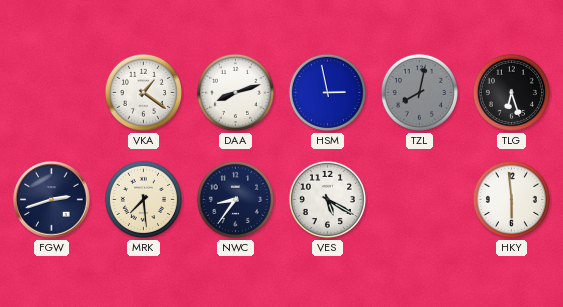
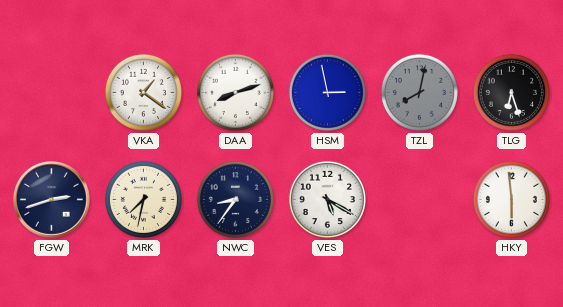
MRK: 7:29 -> 7:32 (143, 199)
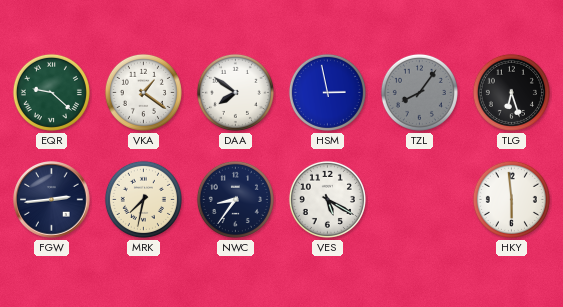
EQR: none -> 9:22 (51, 92)
DAA: 8:12 -> 7:51 (235, 92)
TZL: 8:02 -> 8:06 (419, 92)
FGW: 2:42 -> 2:44 (52, 200)
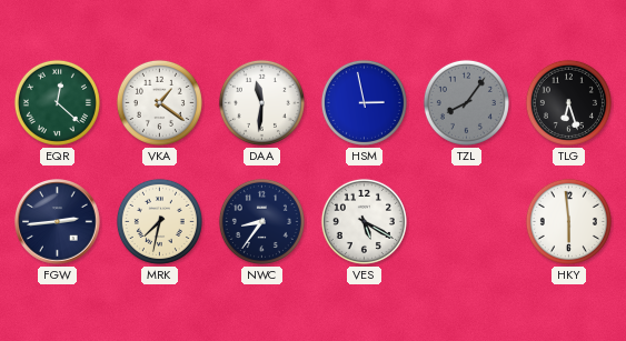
EQR: 9:22 -> 12:22 (57, 102)
DAA: 7:51 -> 11:31 (261, 102)
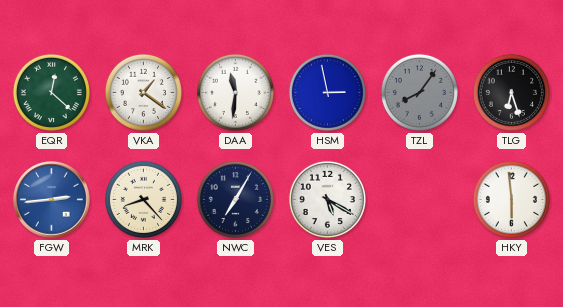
FGW dial: navy -> blue (52, 200)
MRK: 7:32 -> 8:23 (143, 199)
NWC: 8:36 -> 7:05 (235, 199)
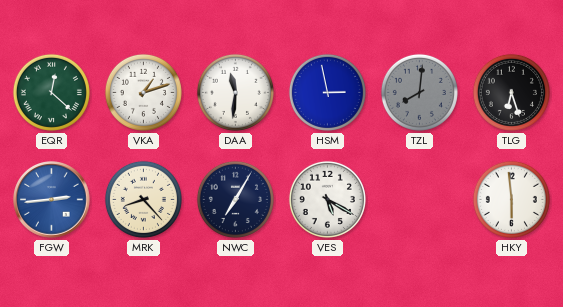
VKA: 1:21 -> 1:12 (143, 92)
TZL: 8:06 -> 8:01 (419, 92)
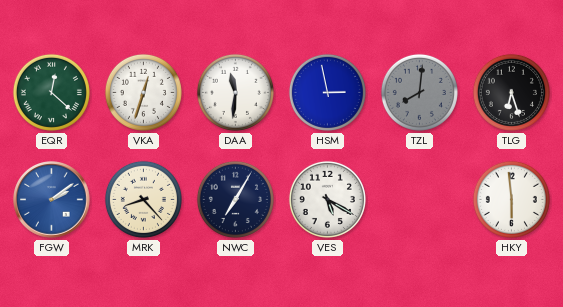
VKA: 1:12 -> 12:33 (143, 92)
FGW: 2:44 -> 2:09 (52, 200)
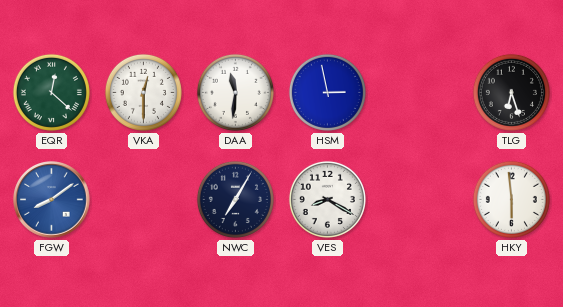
VKA: 12:33 -> 12:30 (143, 92)
TZL: 8:01 -> none (419, 92)
FGW: 2:09 -> 8:09 (52, 200)
MRK: 8:23 -> none (143, 199)
VES: 5:20 -> 8:20 (327, 199)
